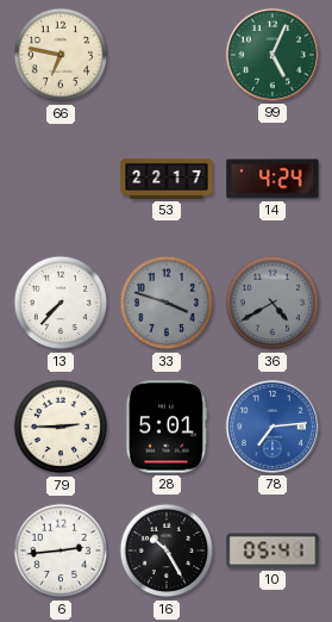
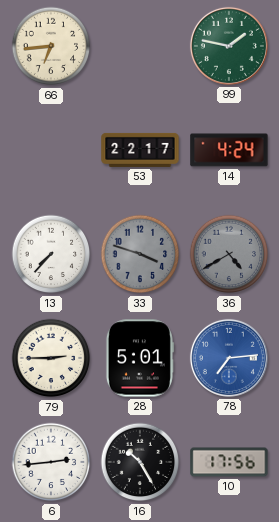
66: 6:47 -> 6:44 (51, 46)
99: 5:04 -> 1:47 (229, 46)
10: 05:41 -> 17:56 (229, 462)
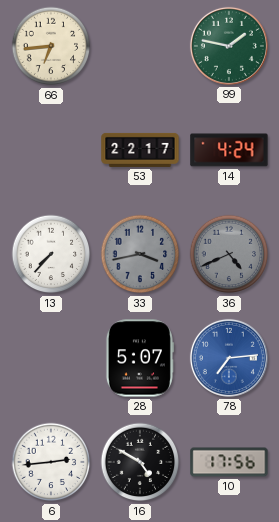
33: 3:48 -> 3:43 (140, 254)
36: 4:40 -> 4:41 (229, 254)
79: 2:45 -> none (51, 358)
28: 5:01 -> 5:07 (139, 358)
16: 10:25 -> 4:50 (140, 462)
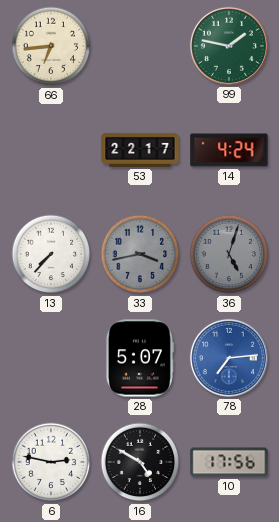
36: 4:41 -> 5:03 (229, 254)
6: 2:44 -> 2:47 (51, 462)
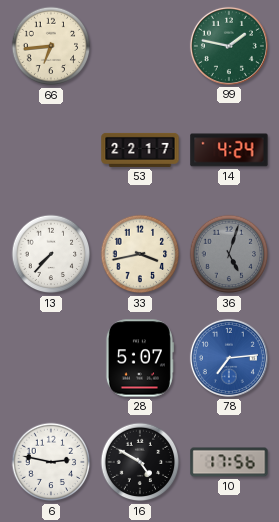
33 dial: grey -> cream (140, 254)
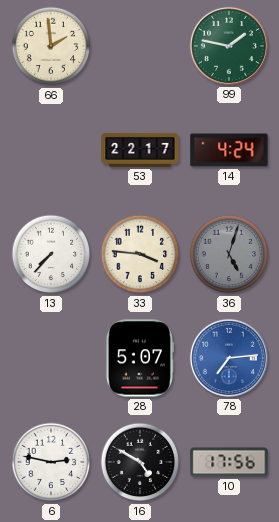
66: 6:44 -> 1:59 (51, 46)
33: 3:43 -> 3:46 (140, 254)
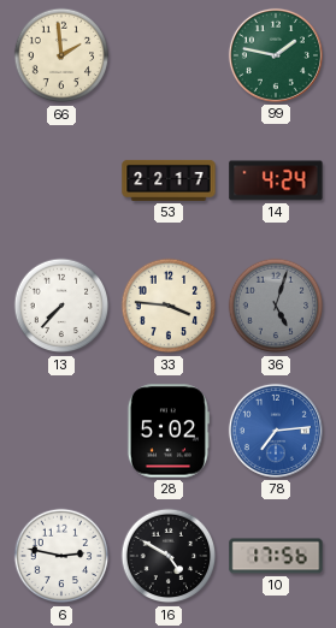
28: 5:07 -> 5:02 (167, 431)
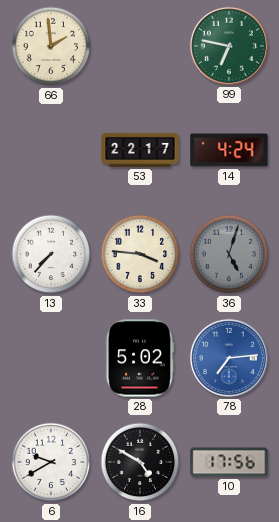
99: 1:47 -> 6:47 (229, 46)
6: 2:47 -> 9:40 (51, 462)
